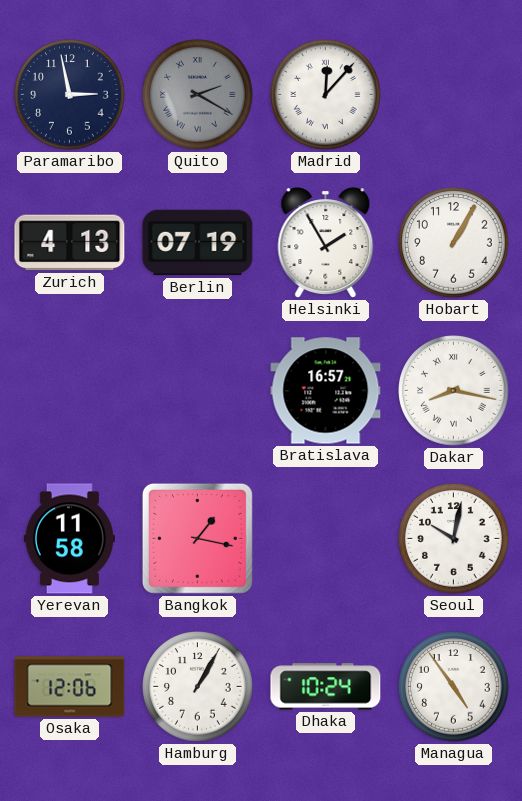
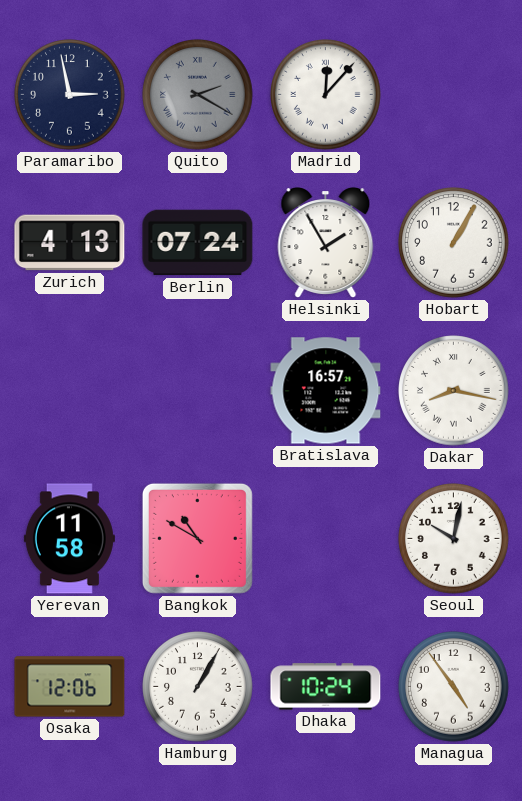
Berlin: 07:19 -> 07:24 (198, 243)
Bangkok: 1:17 -> 10:50 (197, 538)
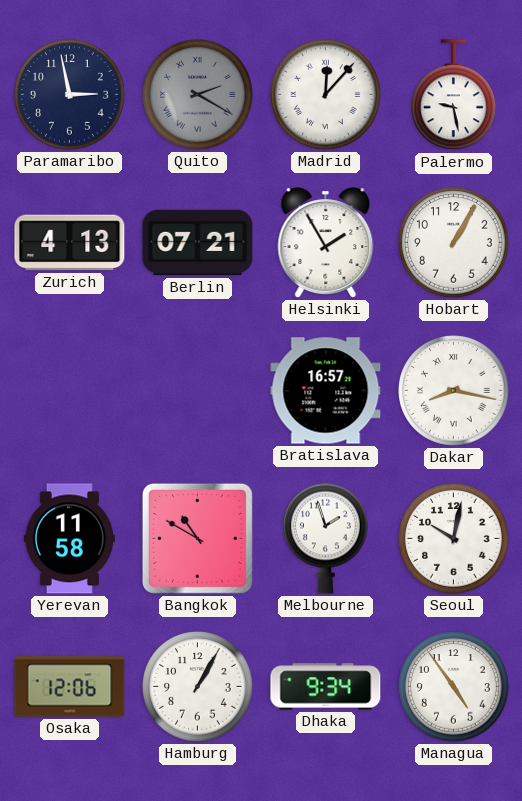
Palermo: none -> 9:28 (454, 95)
Berlin: 07:24 -> 07:21 (198, 243)
Melbourne: none -> 1:57 (326, 538)
Dhaka: 10:24 -> 9:34 (326, 687)
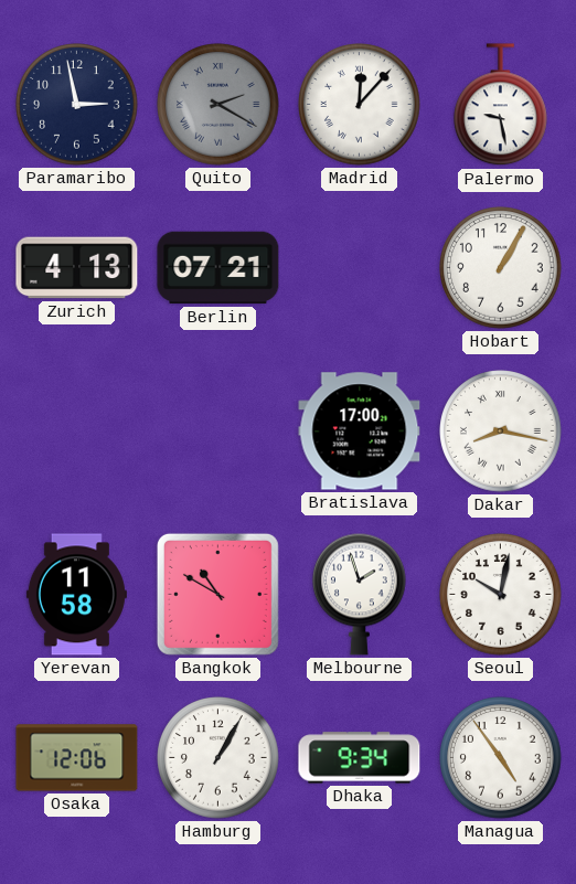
Helsinki: 1:55 -> none (326, 243)
Bratislava: 16:57 -> 17:00 (360, 432)
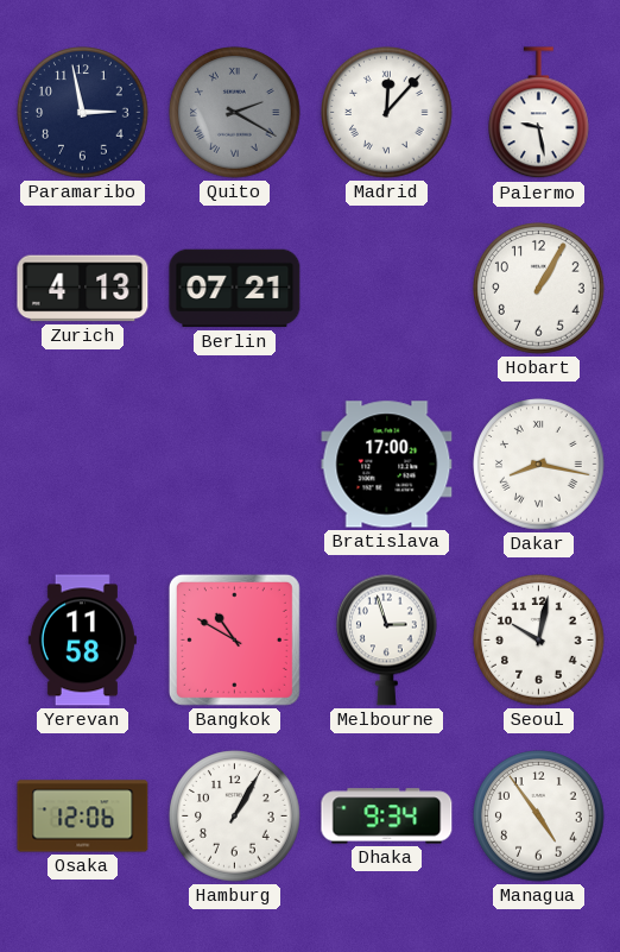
Melbourne: 1:57 -> 2:57 (387, 639)
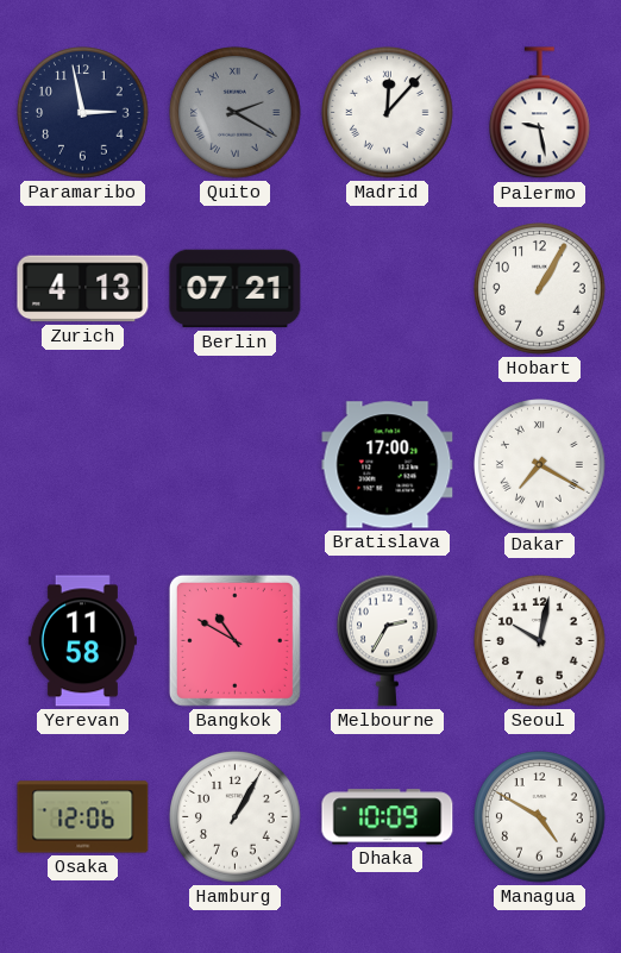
Dakar: 8:17 -> 7:20 (540, 465)
Melbourne: 2:57 -> 2:35 (388, 640)
Dhaka: 9:34 -> 10:09 (388, 817)
Managua: 4:54 -> 4:50 (540, 817)
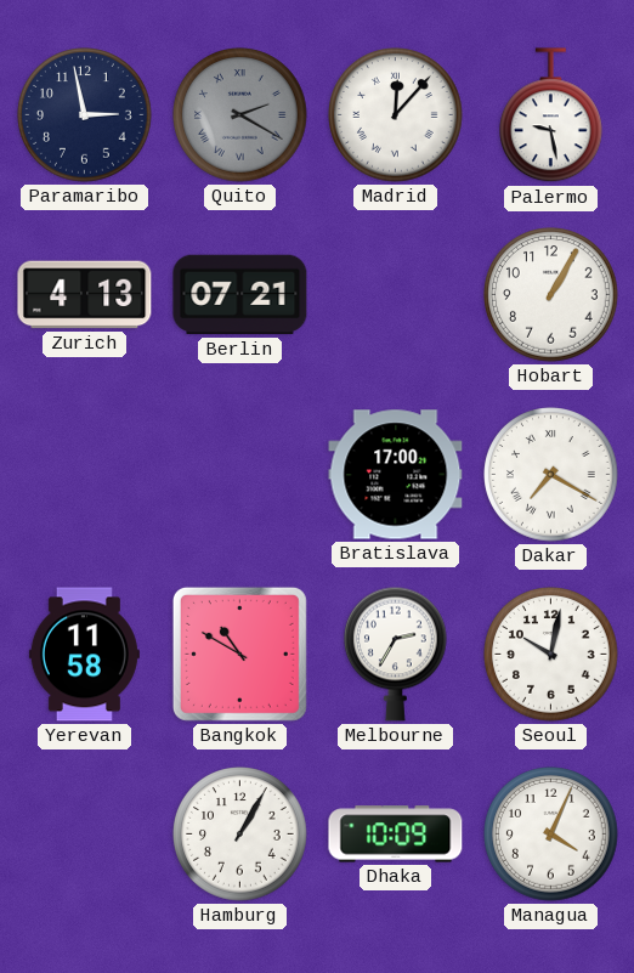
Osaka: 12:06 -> none (83, 817)
Managua: 4:50 -> 4:04 (551, 835)
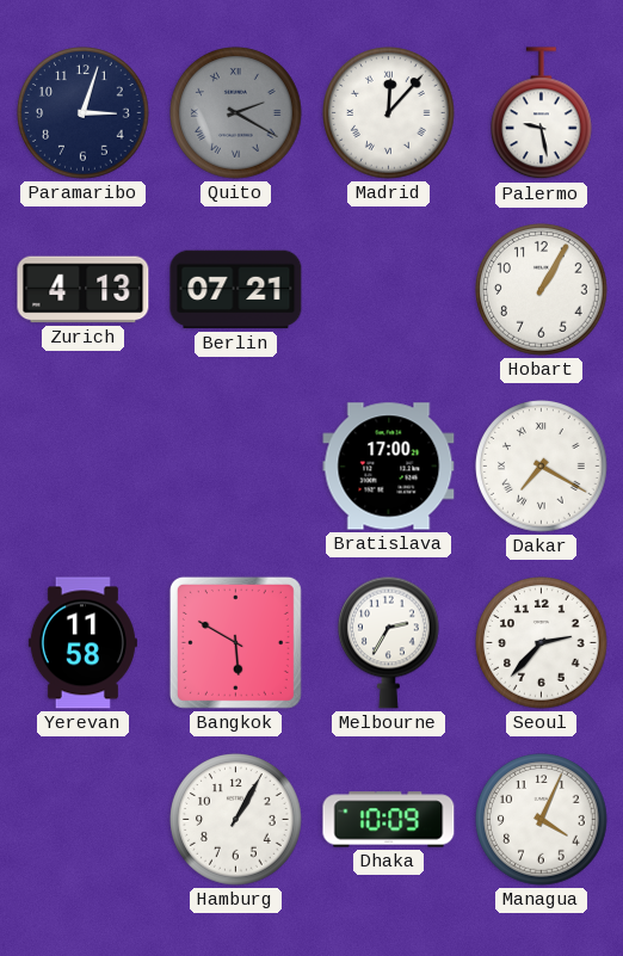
Paramaribo: 2:58 -> 3:03 (84, 113)
Bangkok: 10:50 -> 5:50 (235, 642)
Seoul: 10:02 -> 2:37 (542, 643)
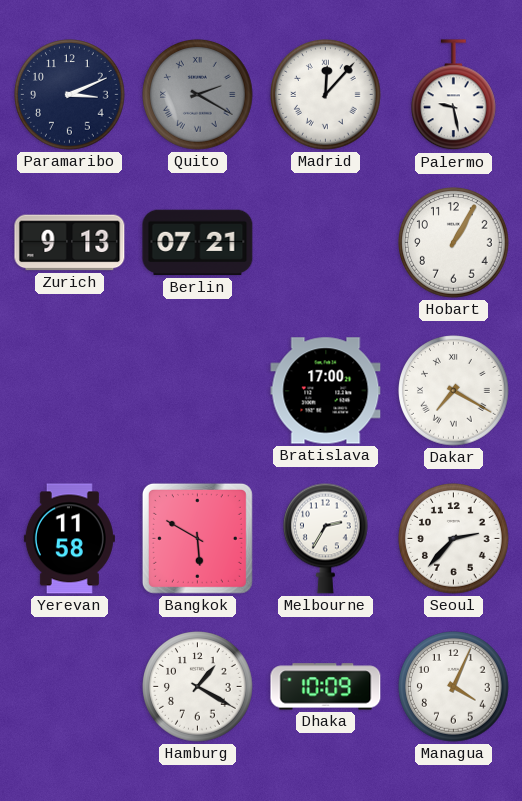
Paramaribo: 3:03 -> 3:11 (70, 95)
Zurich: 4:13 -> 9:13 (70, 243)
Hamburg: 1:05 -> 1:20 (198, 687)
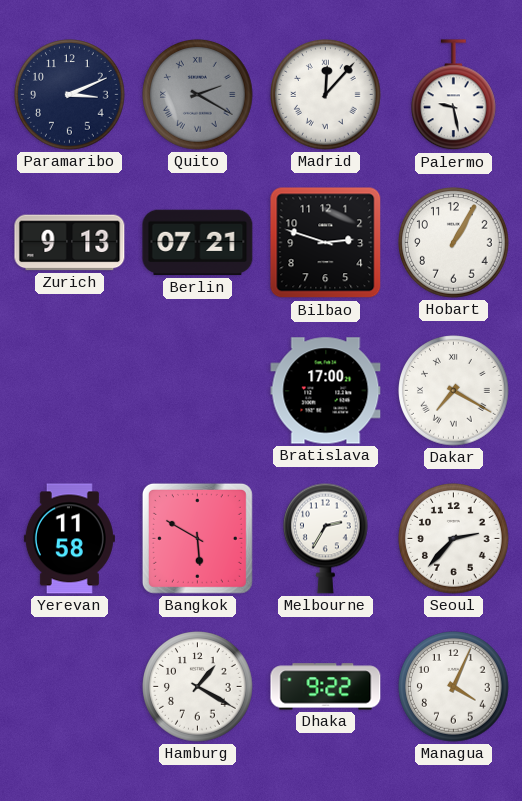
Bilbao: none -> 2:48 (326, 243)
Dhaka: 10:09 -> 9:22 (326, 687)
